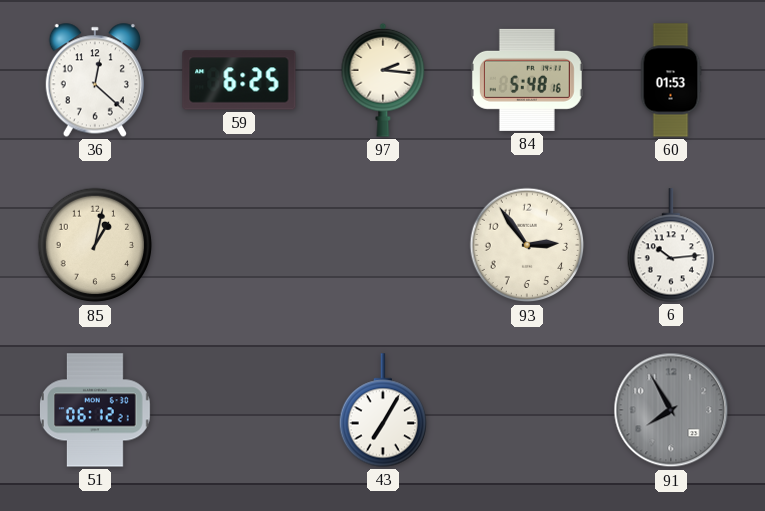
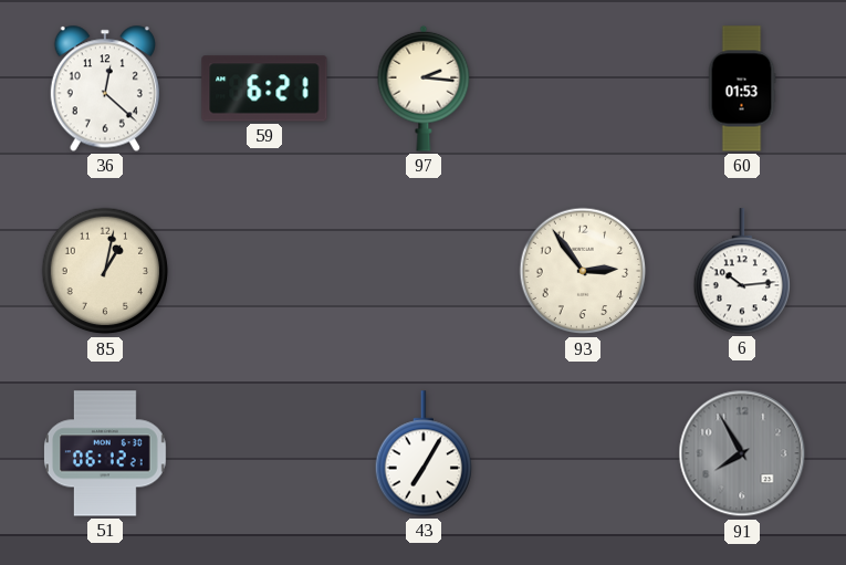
59: 6:25 -> 6:21 (264, 88)
84: 5:48 -> none (527, 80)
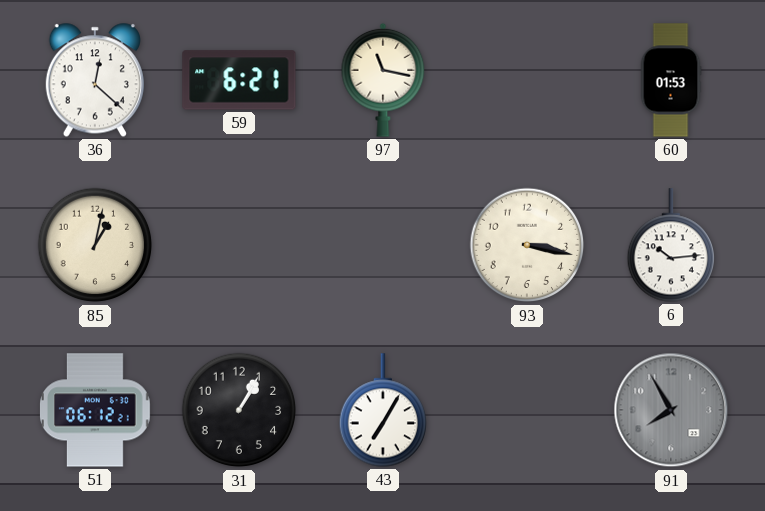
97: 2:16 -> 11:17 (383, 80)
93: 2:54 -> 3:17 (527, 245)
31: none -> 1:05 (239, 410)
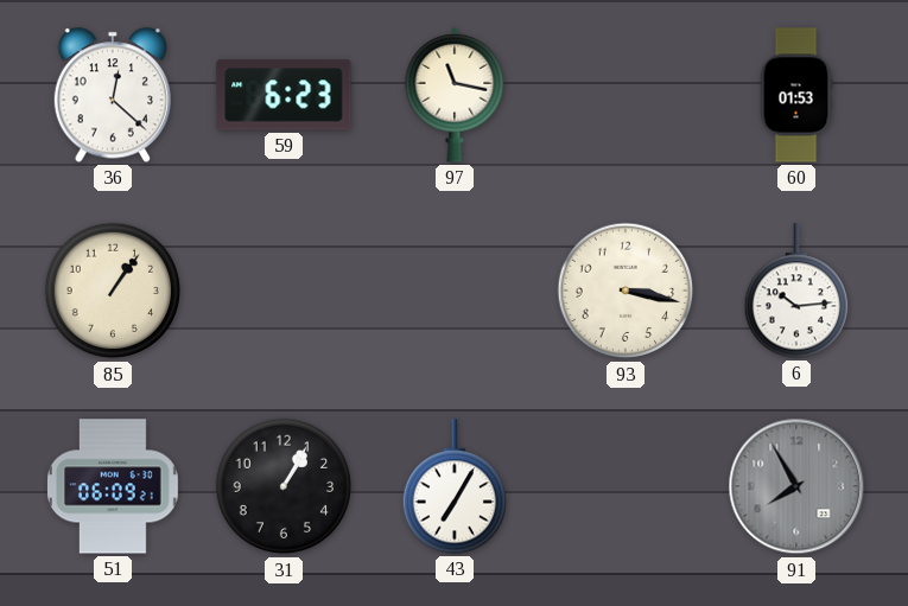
59: 6:21 -> 6:23 (284, 95)
85: 1:02 -> 1:06 (113, 291)
51: 06:12 -> 06:09 (114, 486)
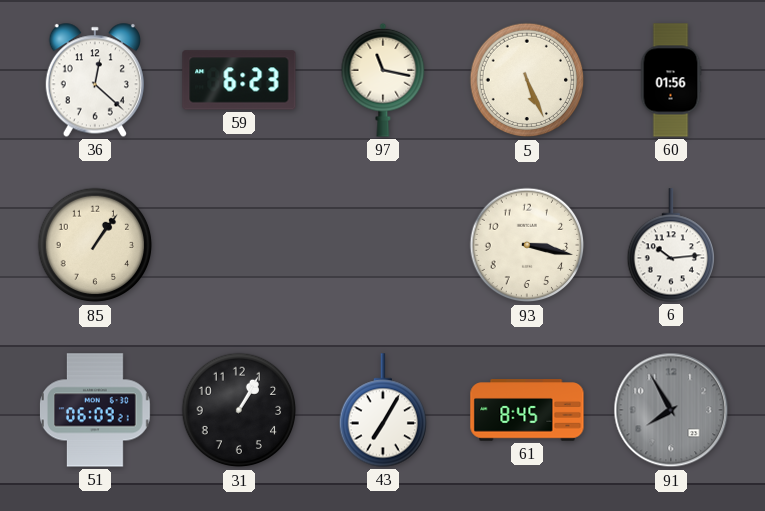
5: none -> 5:26 (527, 80)
60: 01:53 -> 01:56 (671, 80)
61: none -> 8:45 (527, 410)
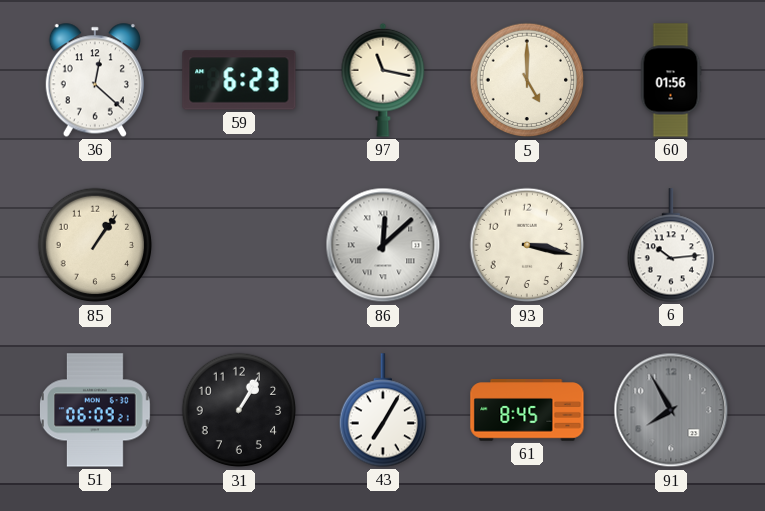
5: 5:26 -> 5:00 (527, 80)
86: none -> 12:08 (383, 245)
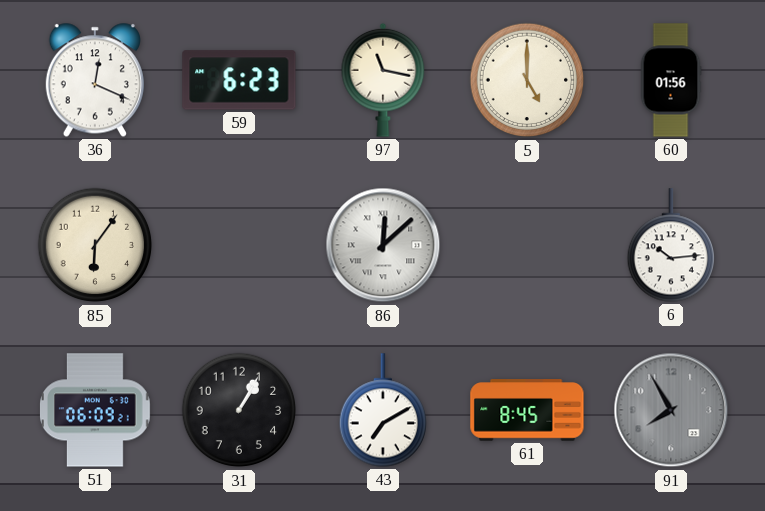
36: 12:22 -> 12:19 (95, 80)
85: 1:06 -> 6:06 (95, 245)
93: 3:17 -> none (527, 245)
43: 7:05 -> 7:10 (382, 410)
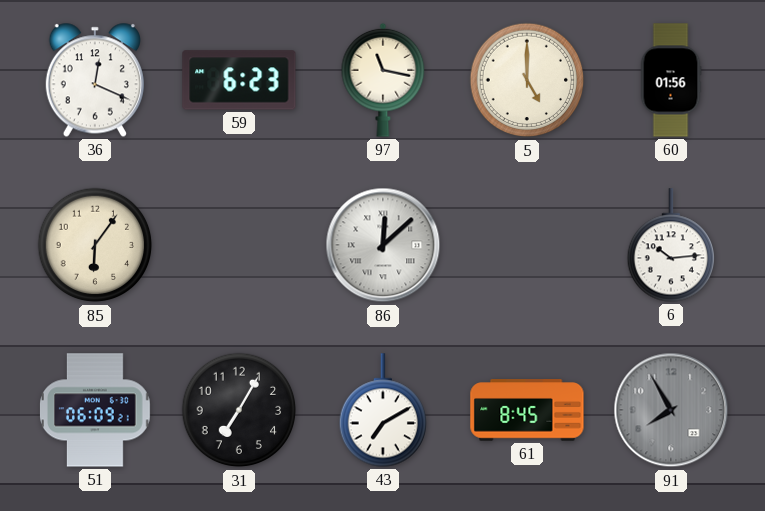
31: 1:05 -> 7:05 (239, 410)
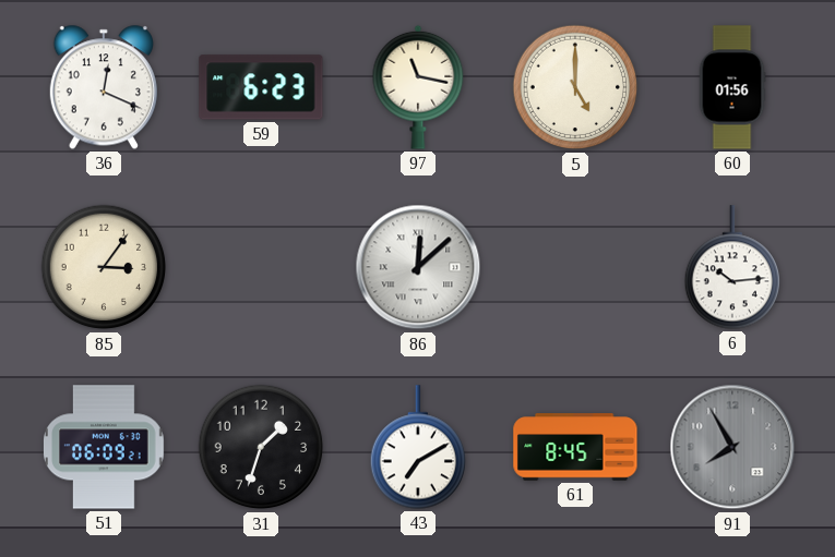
85: 6:06 -> 3:06 (104, 267)
31: 7:05 -> 1:33 (261, 447)
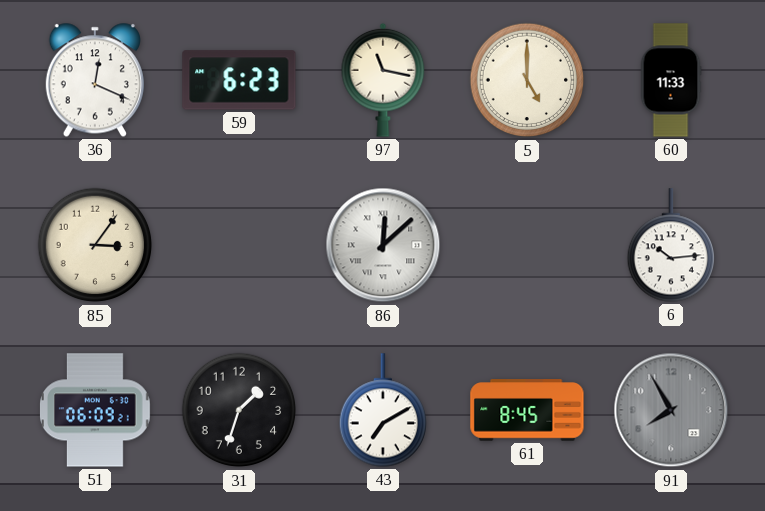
60: 01:56 -> 11:33 (671, 80)
